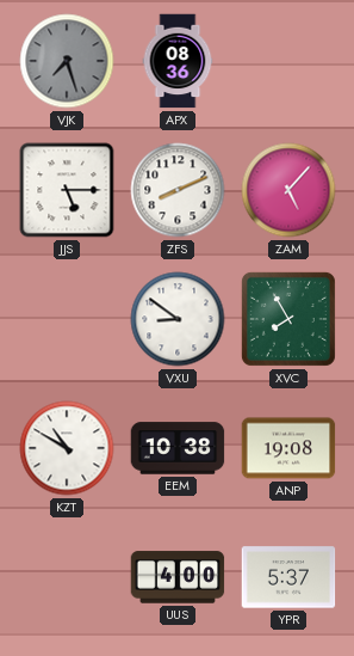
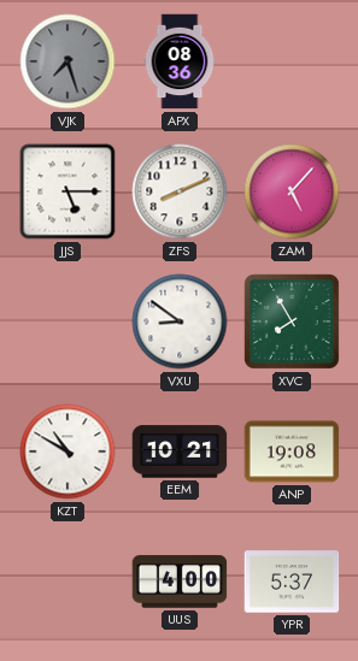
EEM: 10:38 -> 10:21 (180, 452)
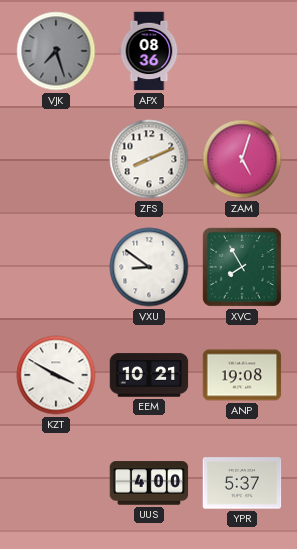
JJS: 5:15 -> none (68, 191)
ZAM: 5:07 -> 5:03 (242, 159)
KZT: 10:50 -> 3:50 (56, 375)
